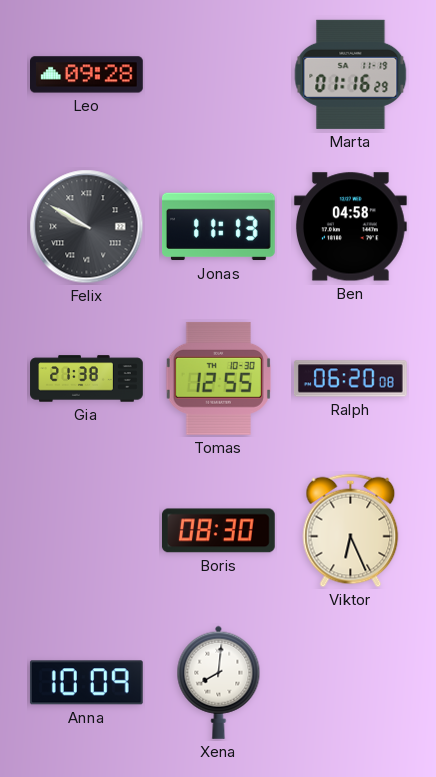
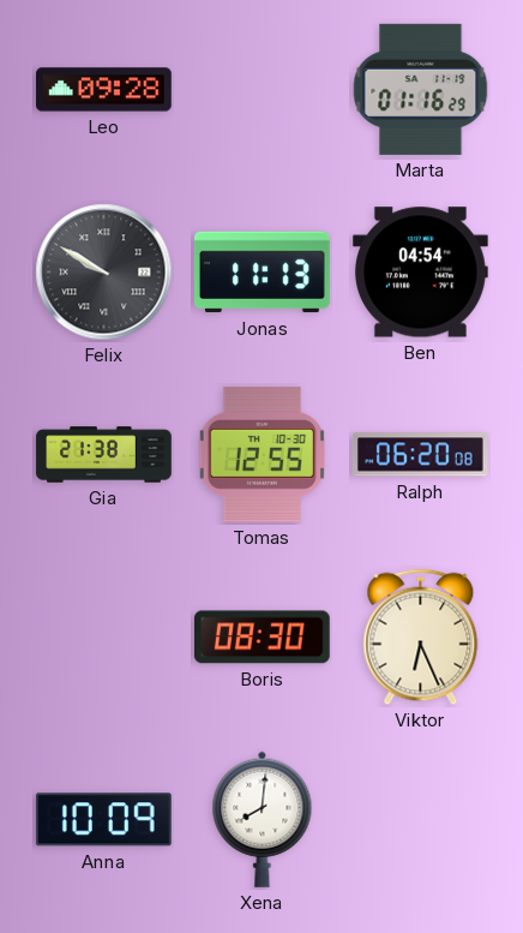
Ben: 04:58 -> 04:54 (420, 273)
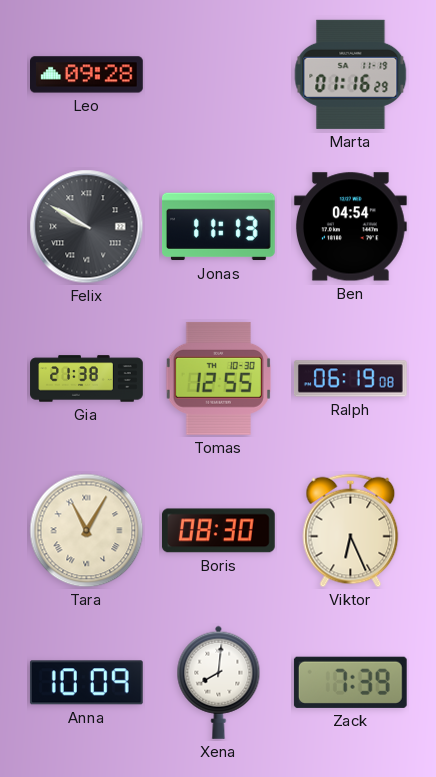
Ralph: 06:20 -> 06:19 (350, 379)
Tara: none -> 11:05 (87, 531)
Zack: none -> 7:39 (350, 682)
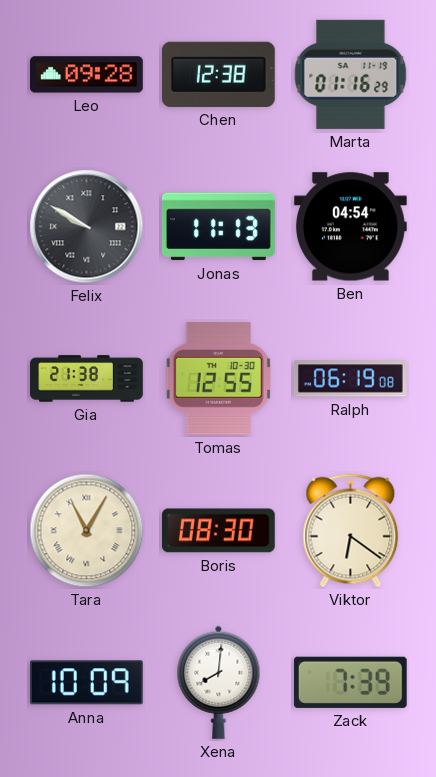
Chen: none -> 12:38 (218, 74)
Viktor: 6:26 -> 6:21 (351, 531)
